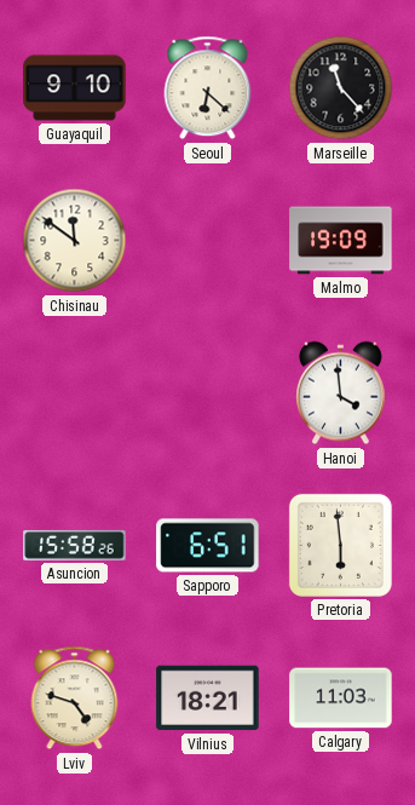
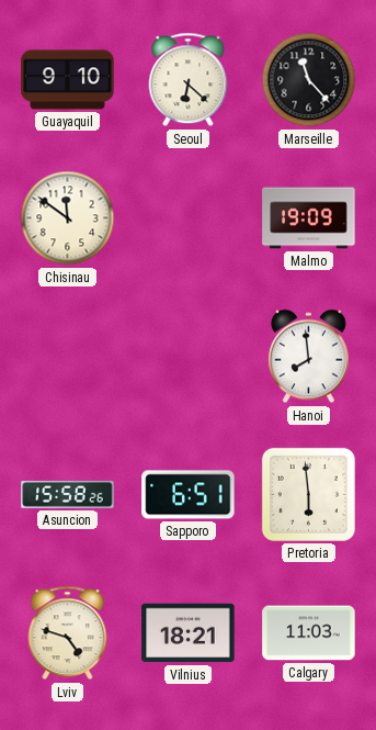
Hanoi: 3:59 -> 7:59 (308, 357)
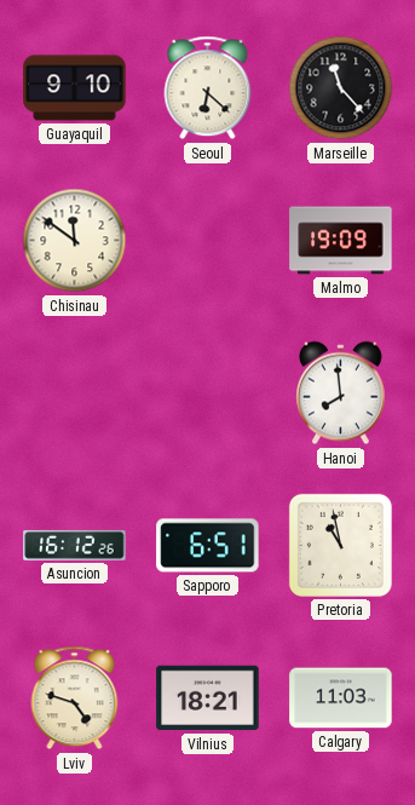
Asuncion: 15:58 -> 16:12 (75, 545)
Pretoria: 5:59 -> 10:58 (340, 545)
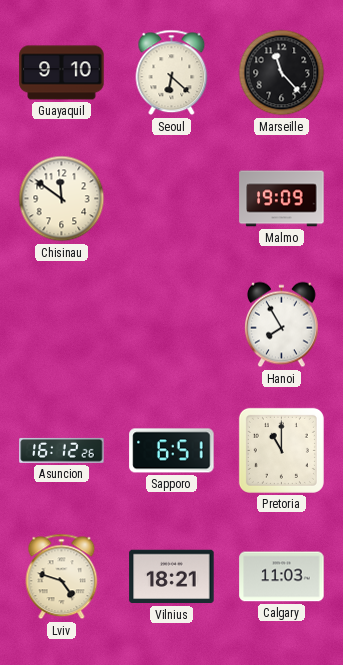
Hanoi: 7:59 -> 7:55 (281, 325)
Pretoria: 10:58 -> 11:00 (281, 450)
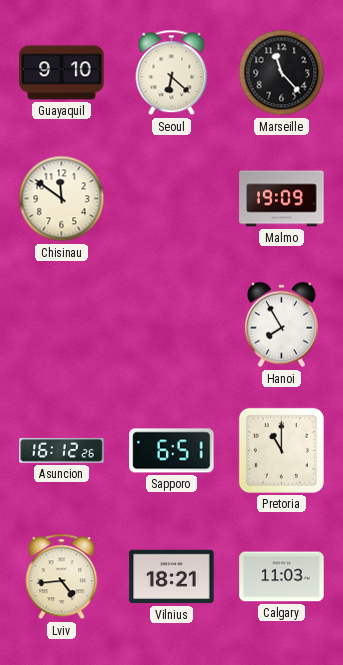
Lviv: 4:48 -> 4:44 (62, 577)
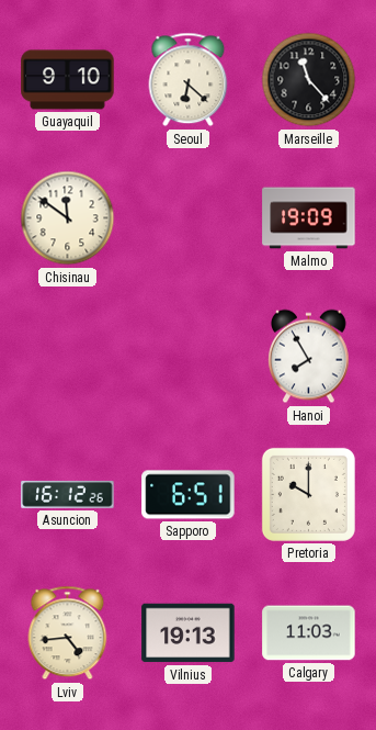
Pretoria: 11:00 -> 10:00 (308, 494)
Vilnius: 18:21 -> 19:13 (189, 633)
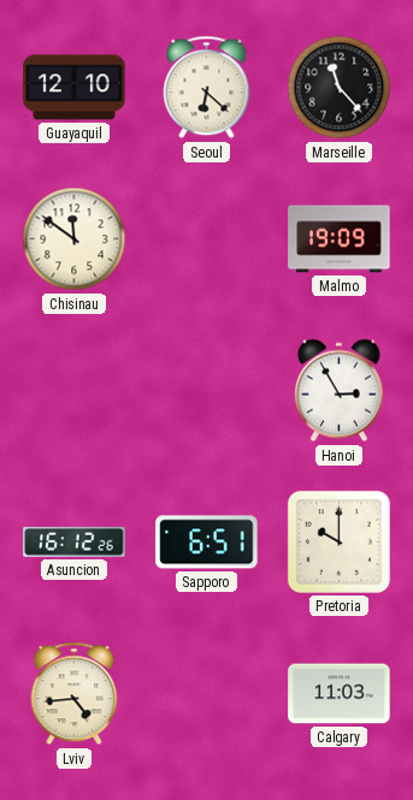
Guayaquil: 9:10 -> 12:10 (75, 88)
Hanoi: 7:55 -> 2:55 (338, 391)
Vilnius: 19:13 -> none (189, 633)
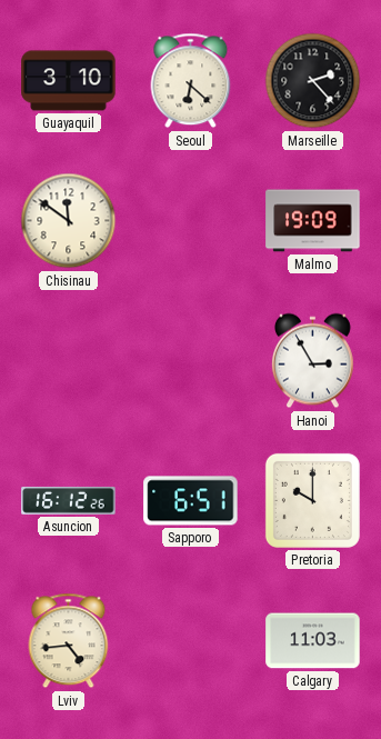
Guayaquil: 12:10 -> 3:10 (69, 81)
Marseille: 11:23 -> 2:23 (313, 81)
